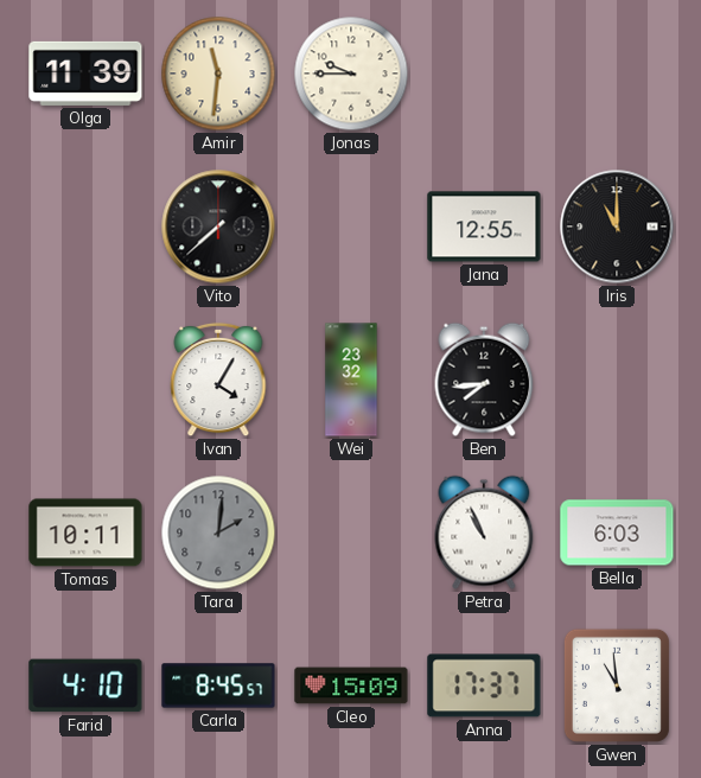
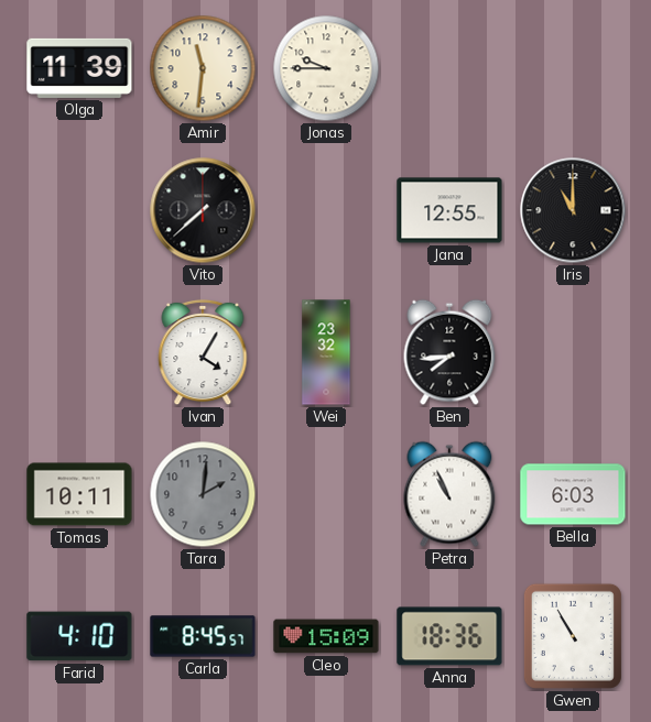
Anna: 17:37 -> 18:36 (449, 636)
Gwen: 10:59 -> 10:55 (573, 636)
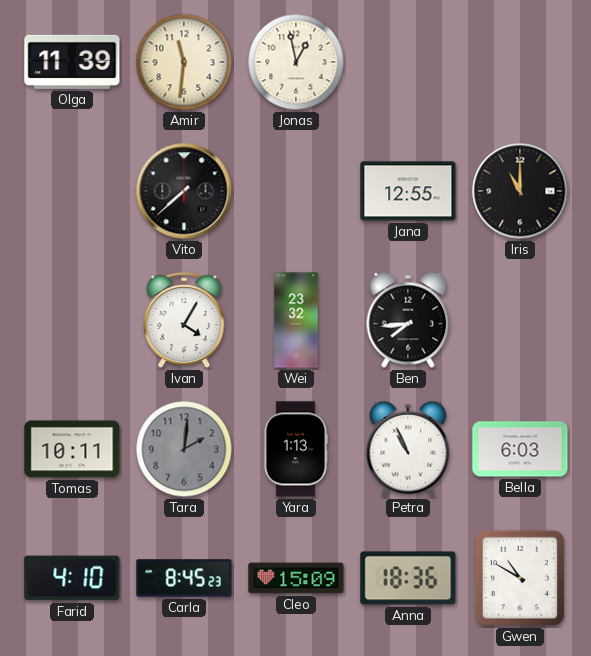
Jonas: 9:45 -> 12:58 (296, 62)
Yara: none -> 1:13 (295, 449)
Carla: 8:45:57 -> 8:45:23 (184, 578)
Gwen: 10:55 -> 10:50 (520, 578)
